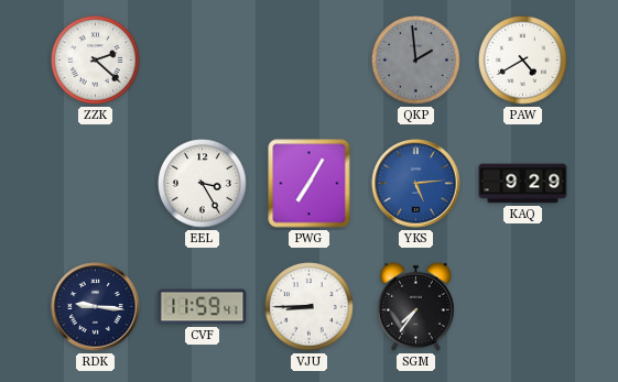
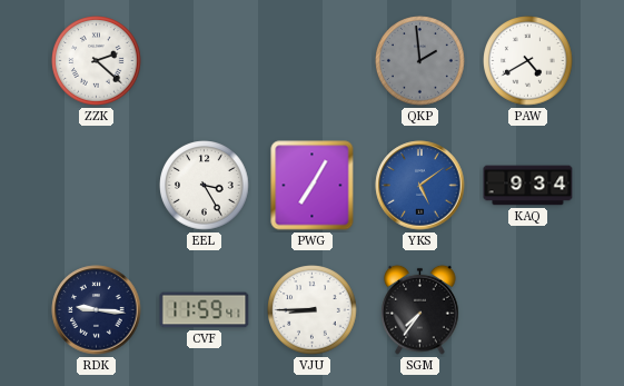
YKS: 5:14 -> 5:09 (420, 186)
KAQ: 9:29 -> 9:34 (528, 186)
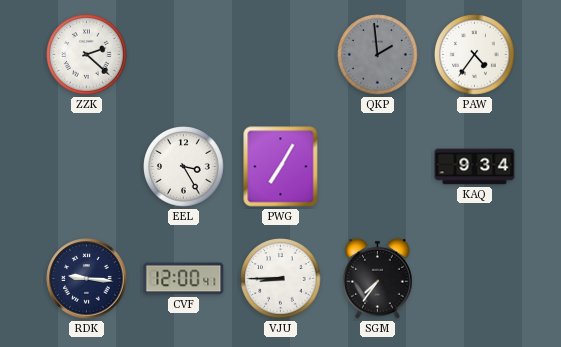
PAW: 4:40 -> 4:36 (475, 55)
YKS: 5:09 -> none (420, 186)
CVF: 11:59 -> 12:00 (184, 279)
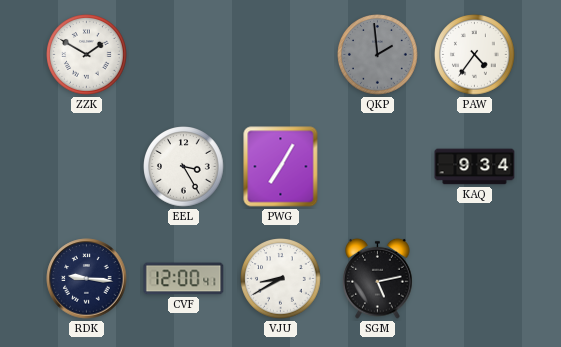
ZZK: 2:22 -> 1:50 (87, 55)
VJU: 8:45 -> 8:40 (281, 279)
SGM: 7:36 -> 5:13 (378, 278)
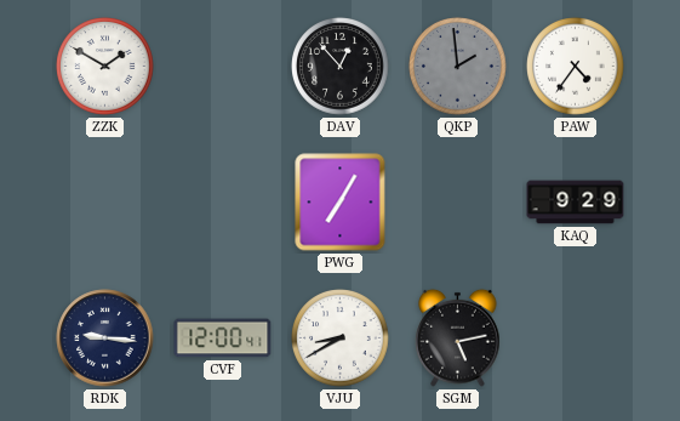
DAV: none -> 12:53 (341, 67)
EEL: 3:25 -> none (184, 167)
KAQ: 9:34 -> 9:29 (576, 203)
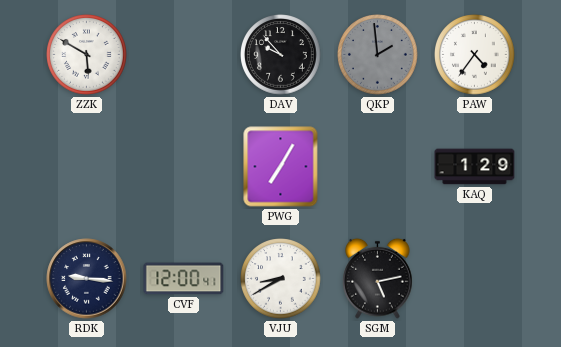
ZZK: 1:50 -> 5:50 (87, 55)
DAV: 12:53 -> 9:53 (281, 55)
KAQ: 9:29 -> 1:29 (475, 167)
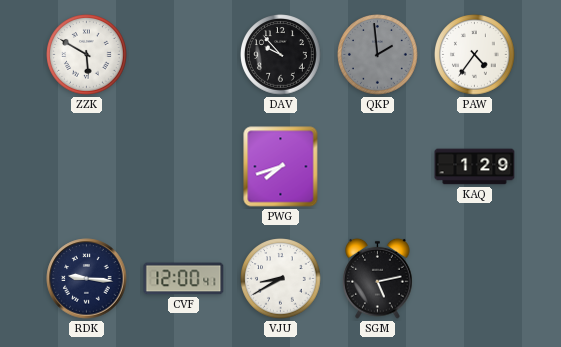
PWG: 7:05 -> 7:42 (281, 167)
